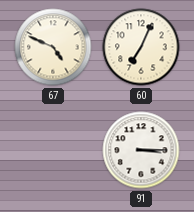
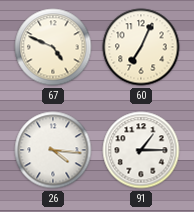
26: none -> 4:16 (53, 150)
91: 3:15 -> 1:15 (141, 150)
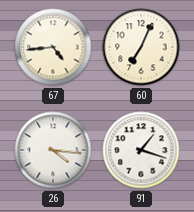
67: 4:49 -> 4:44 (53, 47)
91: 1:15 -> 1:18 (141, 150)
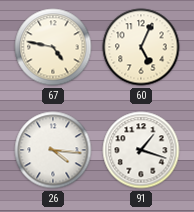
67: 4:44 -> 4:47 (53, 47)
60: 7:04 -> 5:04 (141, 47)
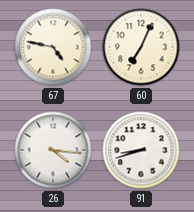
60: 5:04 -> 7:04 (141, 47)
91: 1:18 -> 8:42 (141, 150)
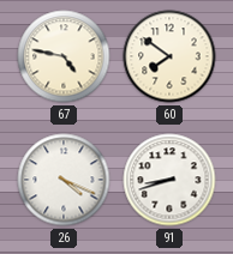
60: 7:04 -> 7:51 (169, 56)
26: 4:16 -> 4:19 (64, 180)
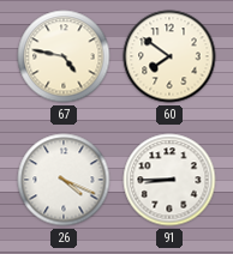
91: 8:42 -> 8:45 (169, 180)
